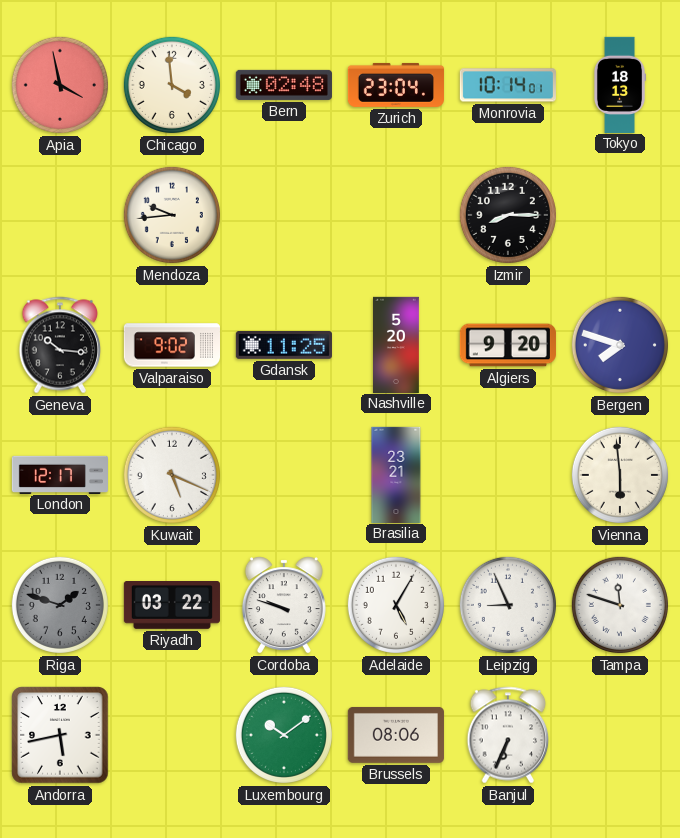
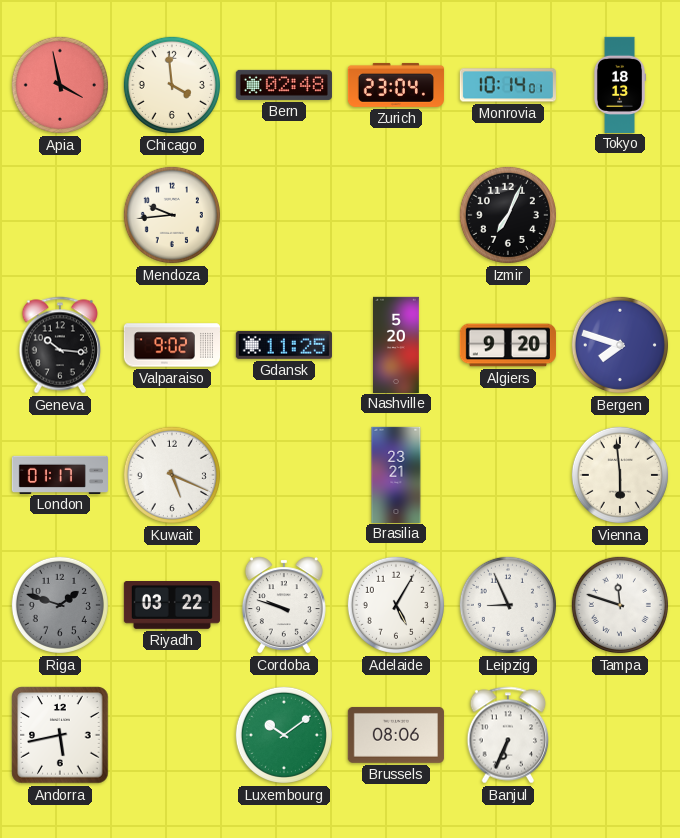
Izmir: 8:15 -> 7:04 (508, 215)
London: 12:17 -> 01:17 (59, 474)
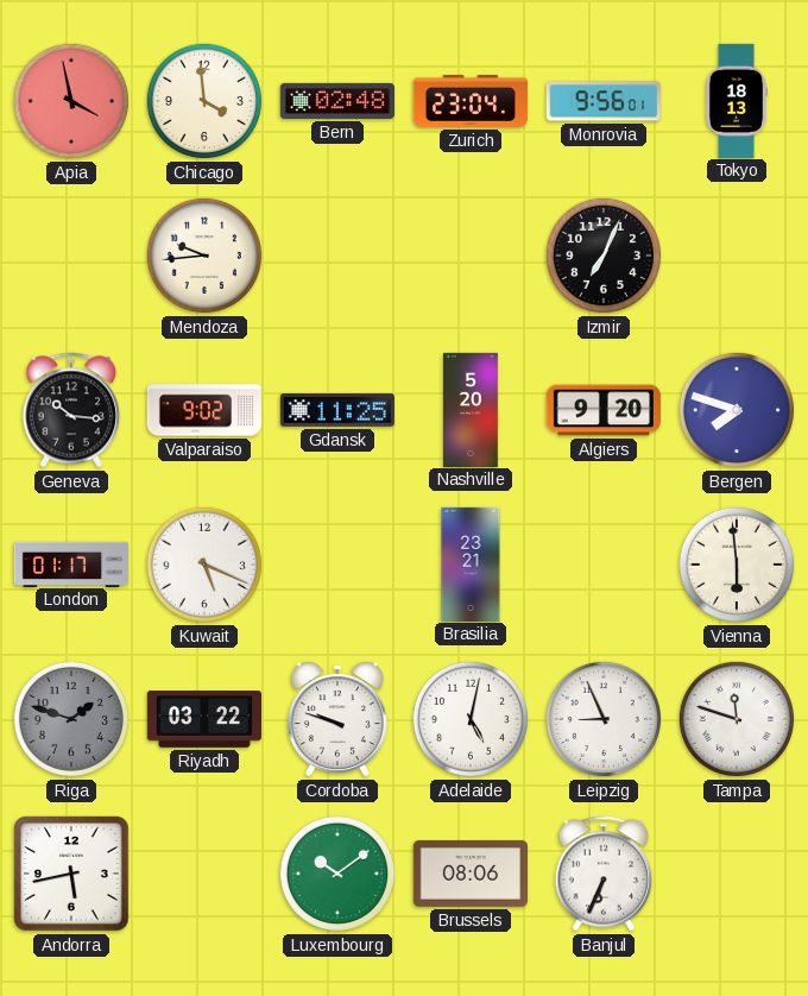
Monrovia: 10:14 -> 9:56 (604, 101)
Adelaide: 5:05 -> 5:02 (471, 719)
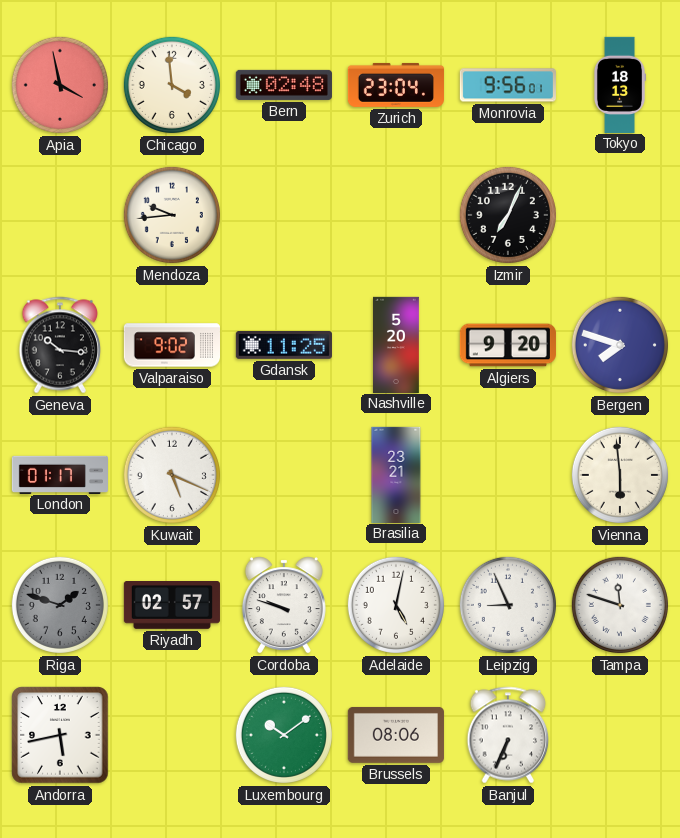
Riyadh: 03:22 -> 02:57 (172, 606)
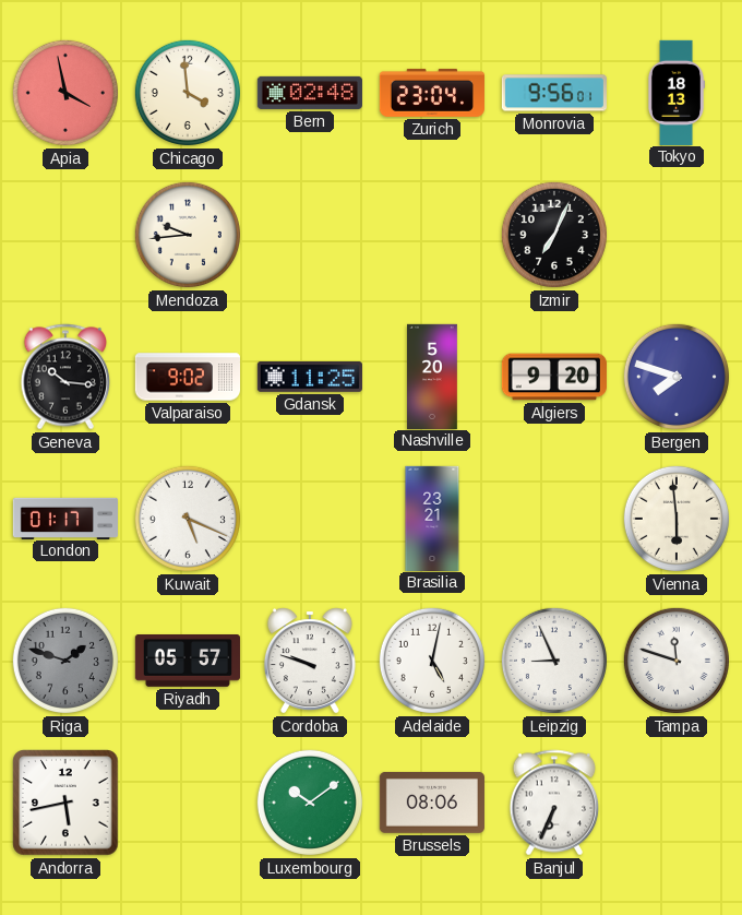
Riyadh: 02:57 -> 05:57 (188, 662)
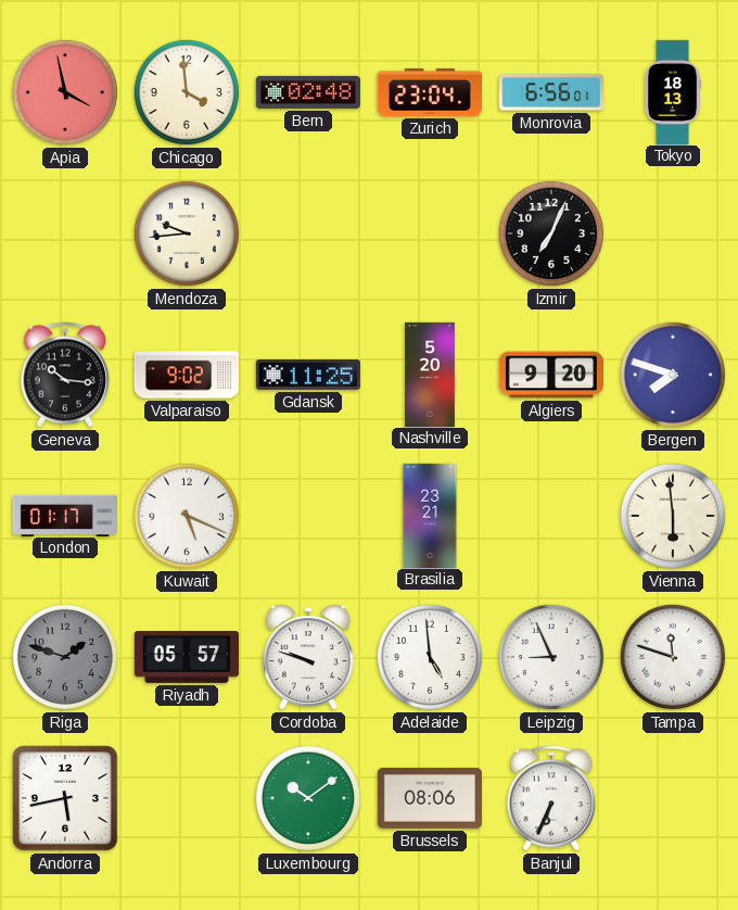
Monrovia: 9:56 -> 6:56 (551, 92)
Adelaide: 5:02 -> 4:59 (430, 657)
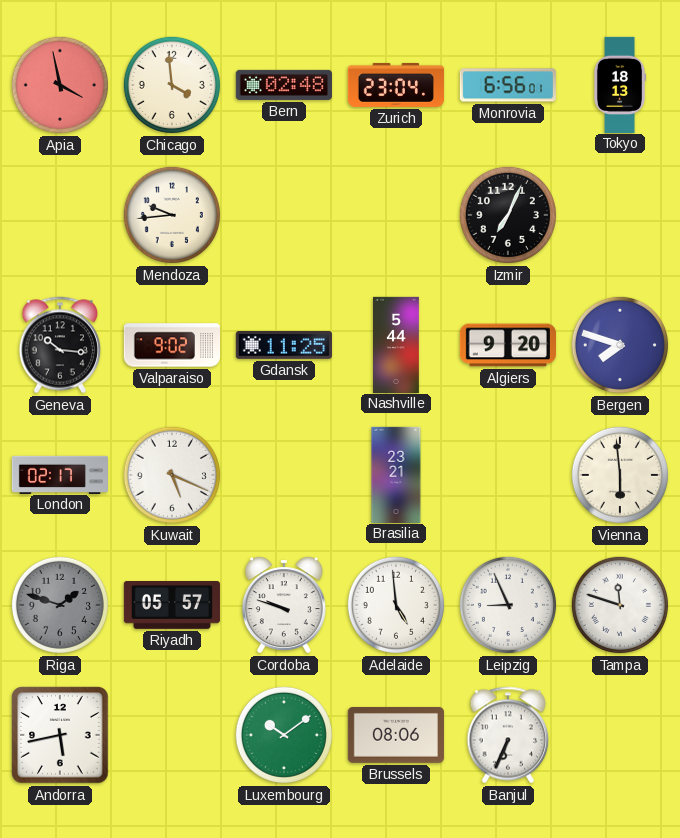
Nashville: 5:20 -> 5:44 (397, 344)
London: 01:17 -> 02:17 (59, 474)
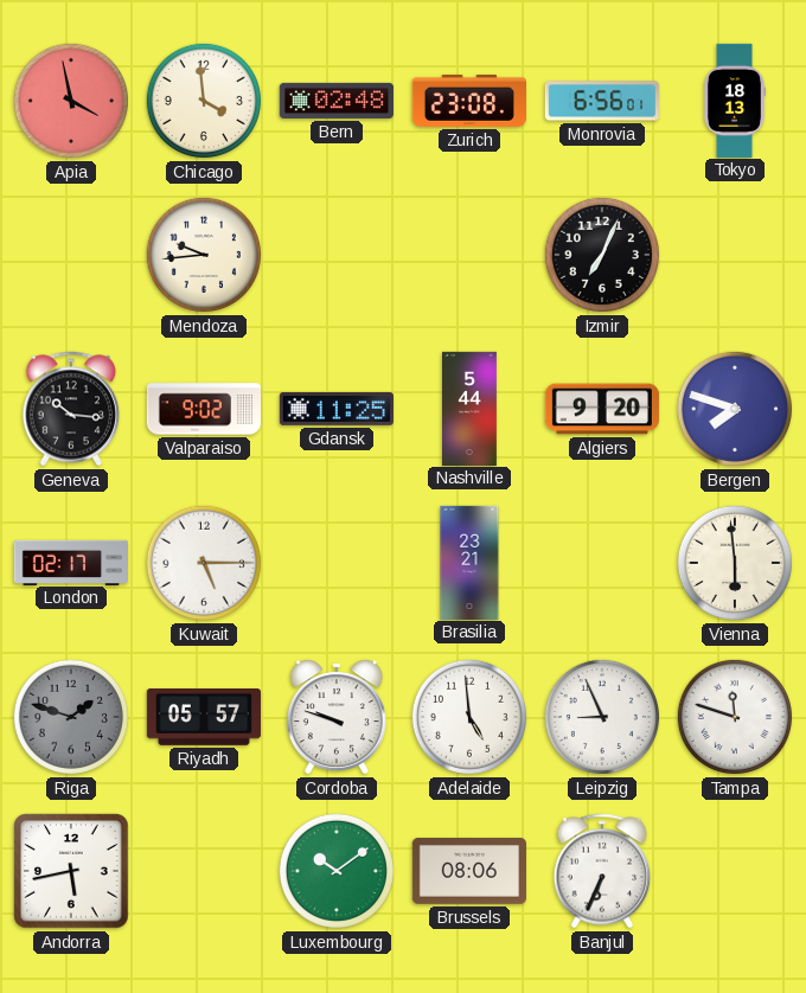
Zurich: 23:04 -> 23:08 (469, 101)
Kuwait: 5:19 -> 5:15 (204, 563)
